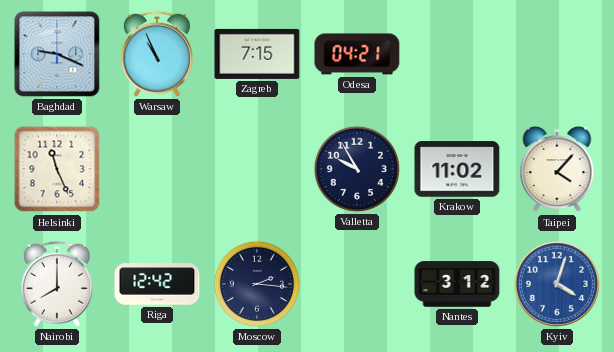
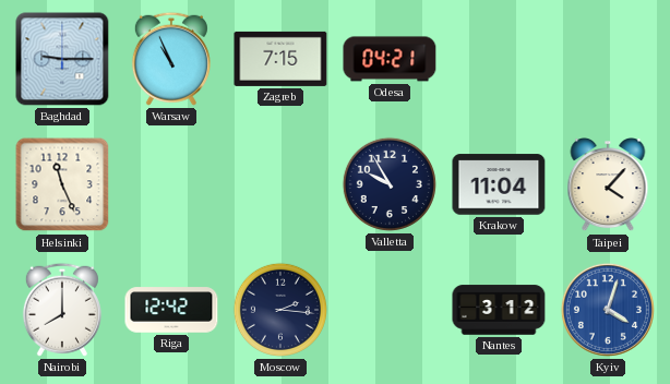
Baghdad: 9:19 -> 9:15 (62, 59)
Krakow: 11:02 -> 11:04 (499, 184)
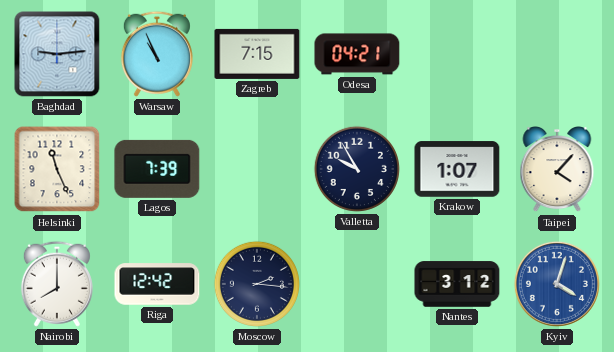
Baghdad: 9:15 -> 9:14 (57, 54)
Lagos: none -> 7:39 (157, 169)
Krakow: 11:04 -> 1:07 (457, 169)
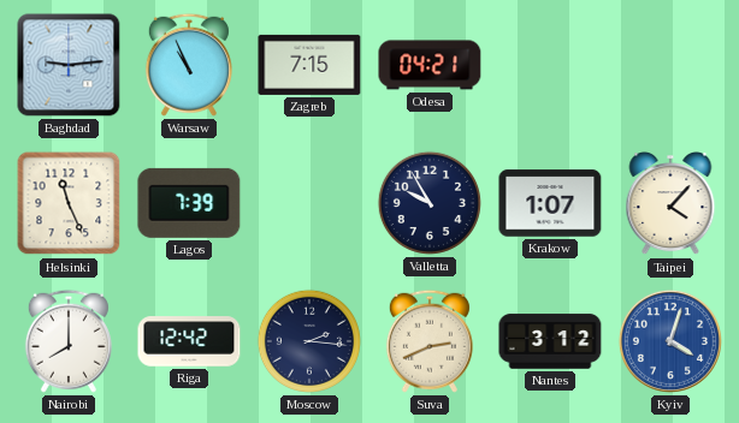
Suva: none -> 2:41 (430, 341)
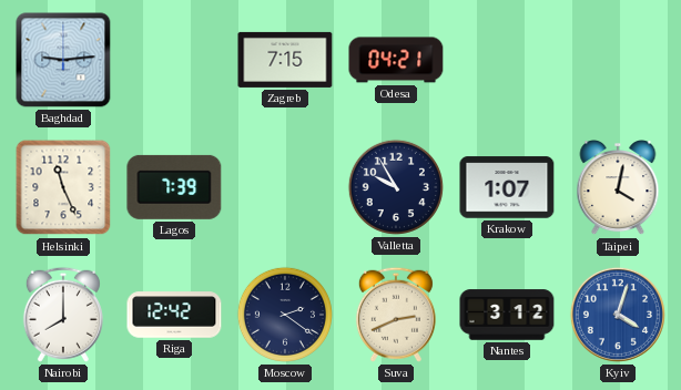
Warsaw: 10:56 -> none (189, 65)
Taipei: 4:07 -> 4:02 (618, 188)
Moscow: 2:16 -> 2:21 (285, 315)
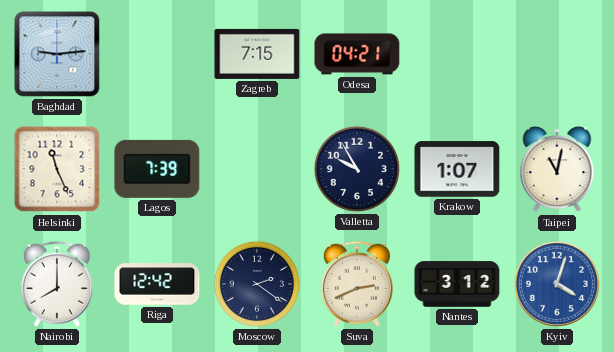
Taipei: 4:02 -> 11:02 (557, 170)
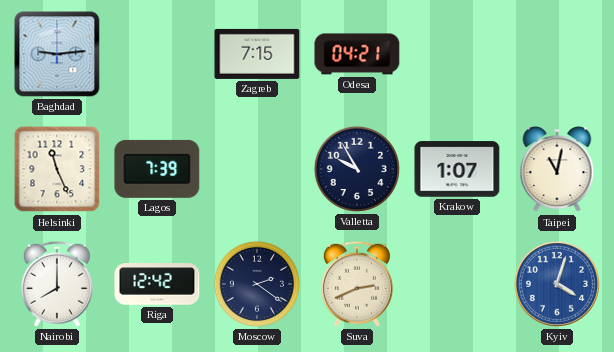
Nantes: 3:12 -> none (457, 284)
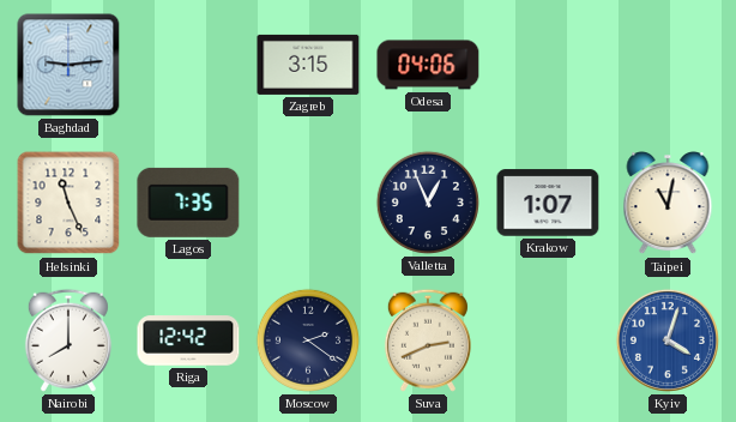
Zagreb: 7:15 -> 3:15 (308, 65)
Odesa: 04:21 -> 04:06 (428, 65)
Lagos: 7:39 -> 7:35 (188, 203)
Valletta: 9:55 -> 12:56 (428, 203)
